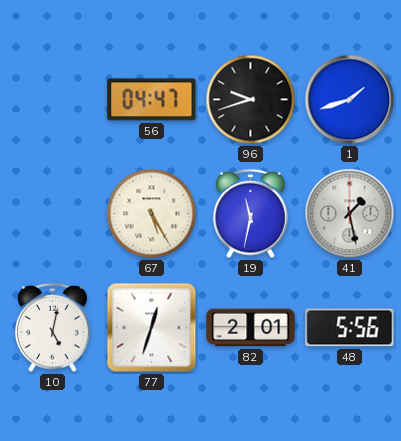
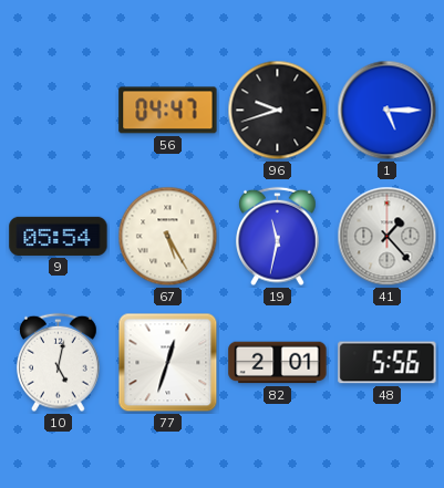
1: 1:42 -> 5:15 (388, 111)
9: none -> 05:54 (59, 236)
41: 1:28 -> 1:23 (388, 237)
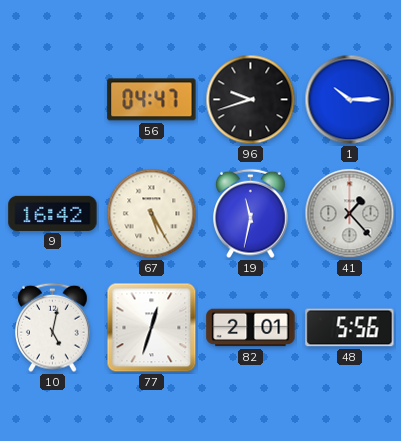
1: 5:15 -> 10:15 (350, 100)
9: 05:54 -> 16:42 (53, 213)
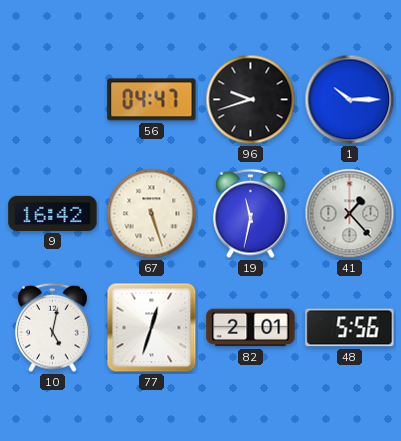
67: 5:25 -> 5:27 (152, 214)
